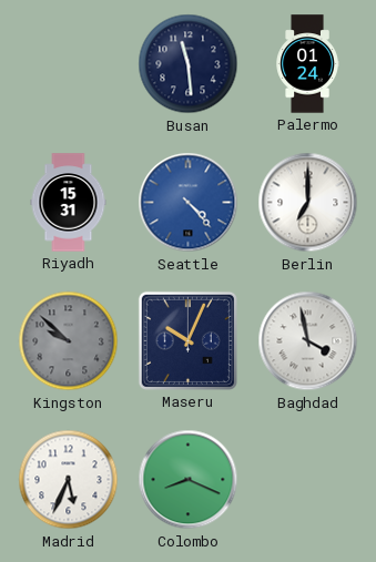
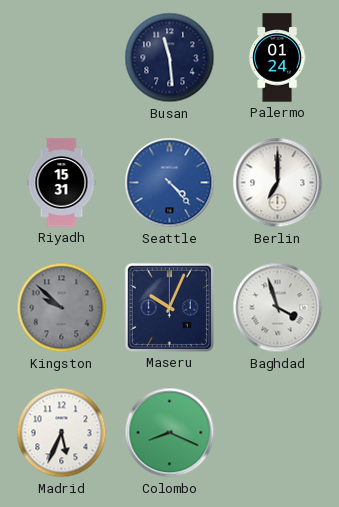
Baghdad: 3:58 -> 3:57 (278, 308)
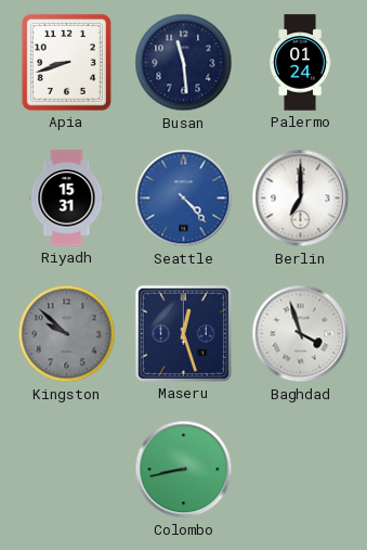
Apia: none -> 8:42 (66, 62)
Maseru: 10:04 -> 12:27 (183, 333)
Madrid: 5:34 -> none (62, 433)
Colombo: 8:19 -> 8:43 (184, 470)
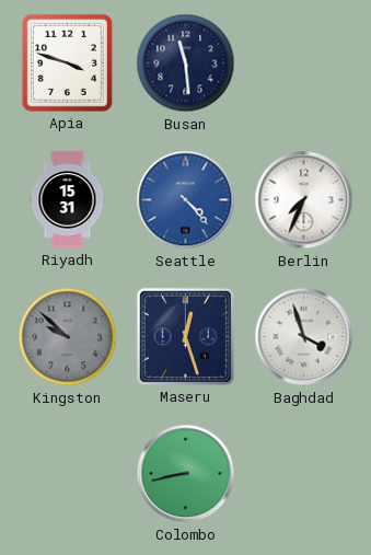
Apia: 8:42 -> 3:48 (67, 62)
Palermo: 01:24 -> none (300, 63)
Berlin: 7:00 -> 7:34 (304, 200)
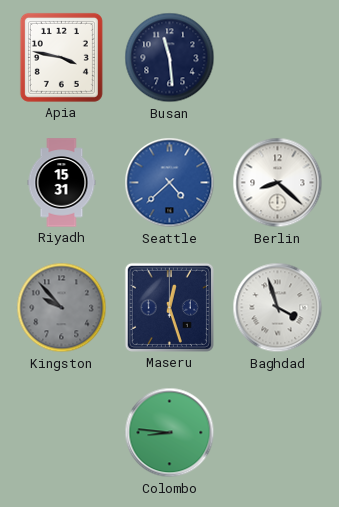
Apia: 3:48 -> 3:47 (61, 57)
Seattle: 4:23 -> 4:38 (170, 183)
Berlin: 7:34 -> 8:22 (278, 183)
Kingston: 9:52 -> 9:53 (62, 308)
Colombo: 8:43 -> 8:46 (170, 433)
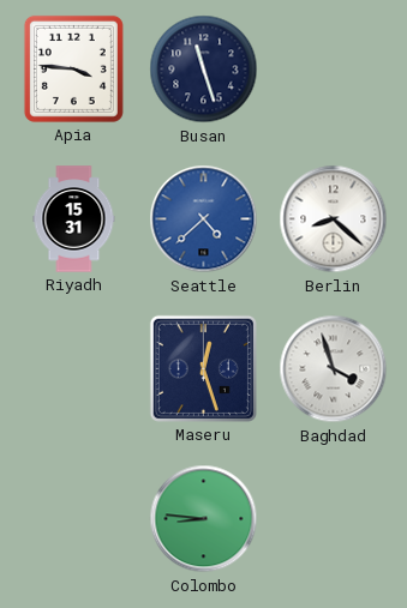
Apia: 3:47 -> 3:46 (73, 68)
Busan: 11:29 -> 11:27 (204, 70)
Kingston: 9:53 -> none (62, 308)
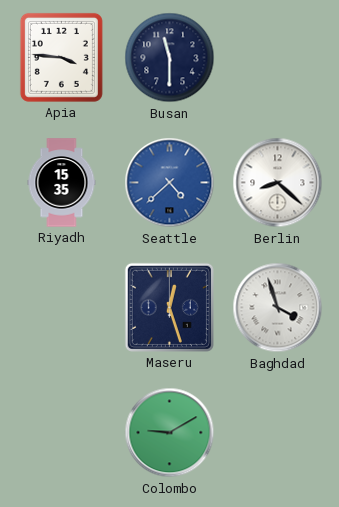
Busan: 11:27 -> 11:30 (170, 58)
Riyadh: 15:31 -> 15:35 (62, 183)
Colombo: 8:46 -> 9:10 (170, 433)
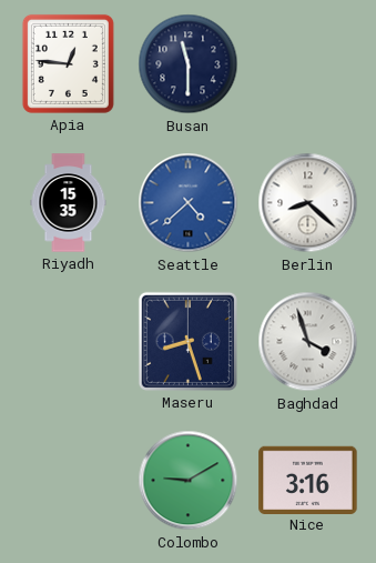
Apia: 3:46 -> 12:46 (68, 63)
Maseru: 12:27 -> 8:27 (187, 341)
Nice: none -> 3:16 (308, 480)
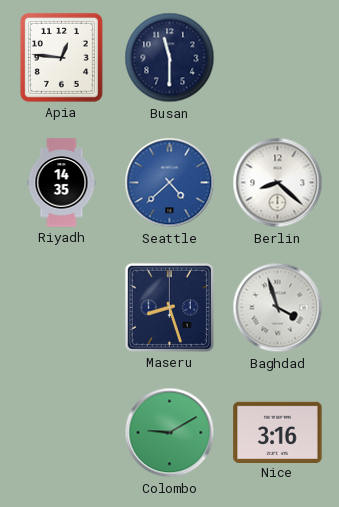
Riyadh: 15:35 -> 14:35 (62, 183)
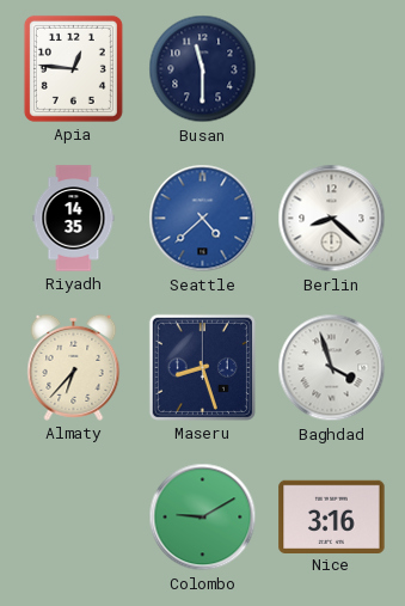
Almaty: none -> 6:37 (74, 367)
